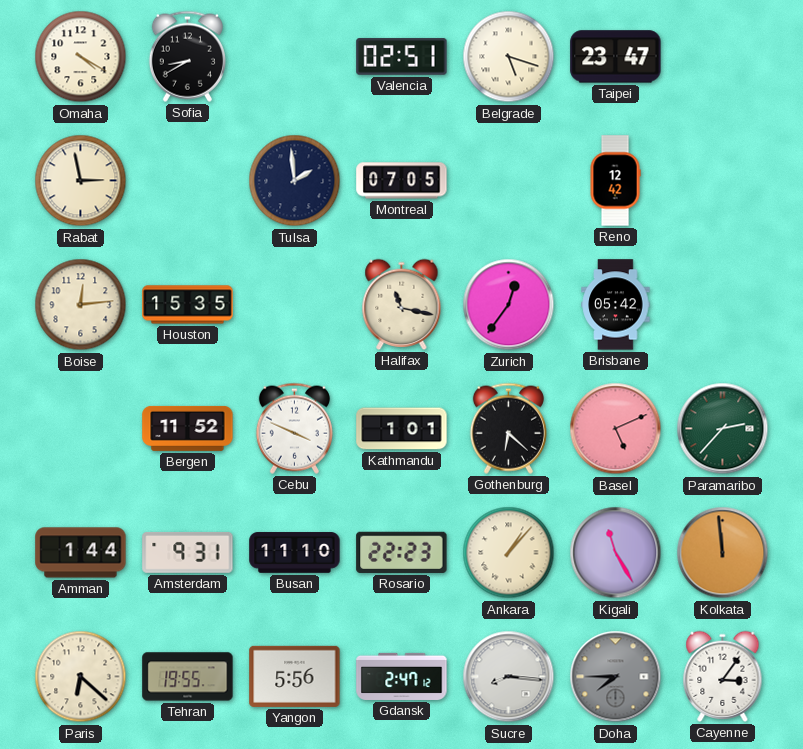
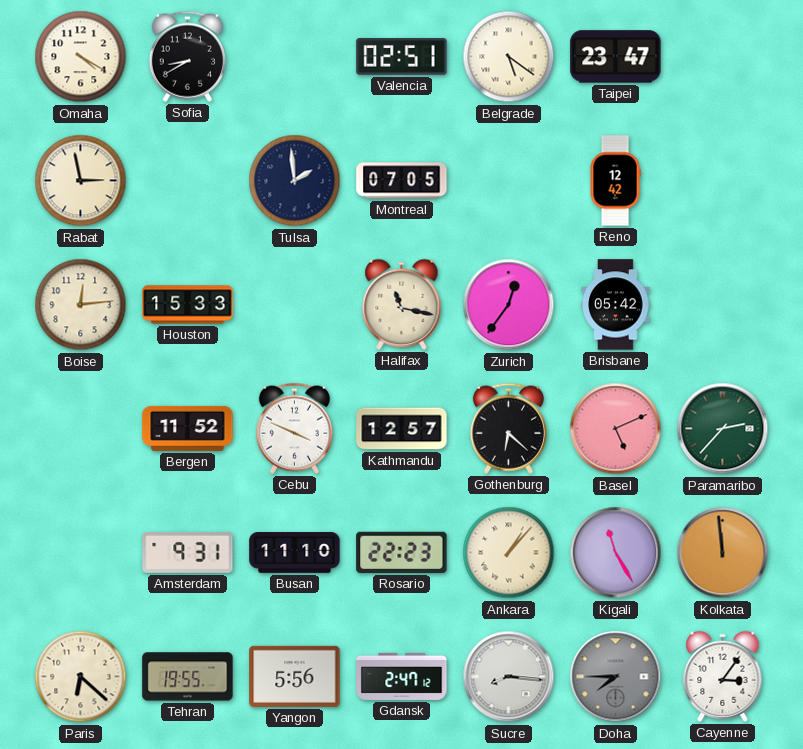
Belgrade: 5:18 -> 5:21 (509, 57)
Houston: 15:35 -> 15:33 (188, 305)
Kathmandu: 1:01 -> 12:57 (402, 429)
Amman: 1:44 -> none (81, 553)
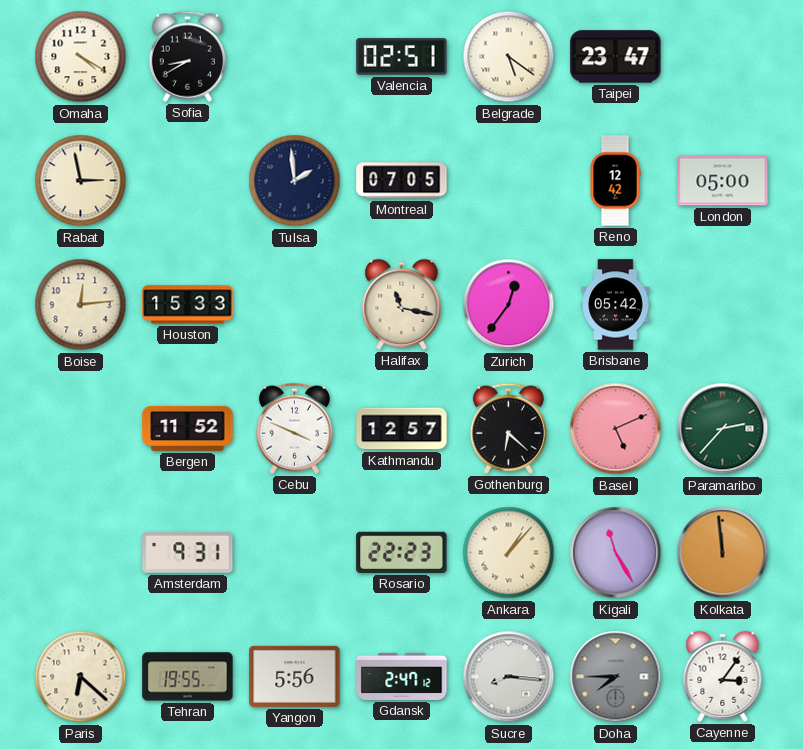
London: none -> 05:00 (723, 181)
Busan: 11:10 -> none (295, 553)
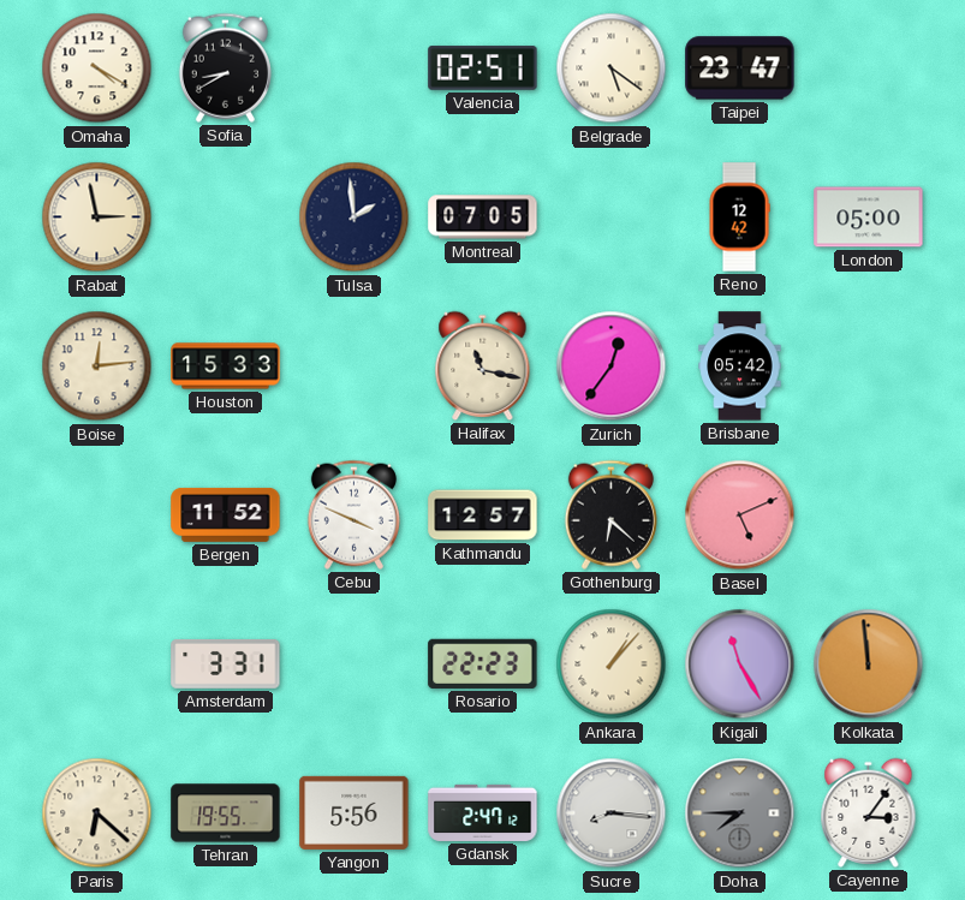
Paramaribo: 2:37 -> none (723, 429)
Amsterdam: 9:31 -> 3:31 (226, 663)
